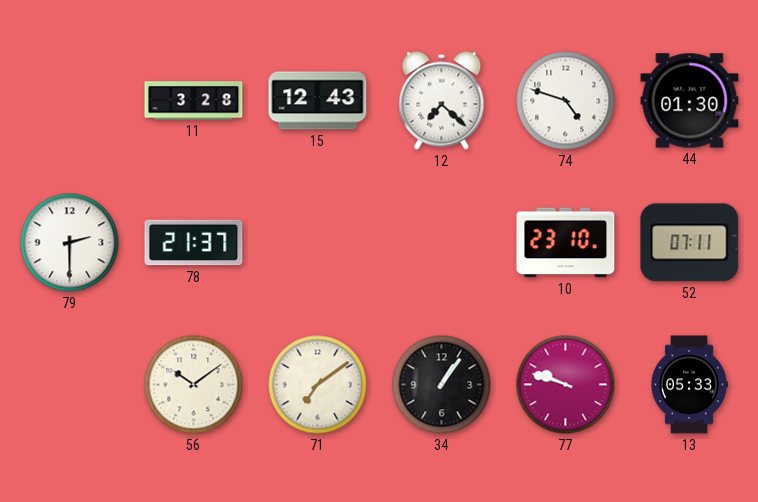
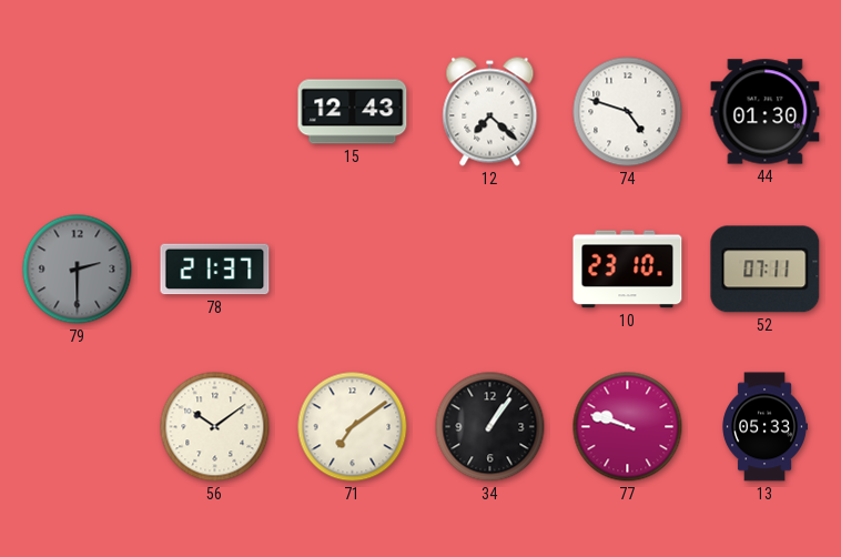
11: 3:28 -> none (194, 101)
79 dial: white -> grey (78, 270)
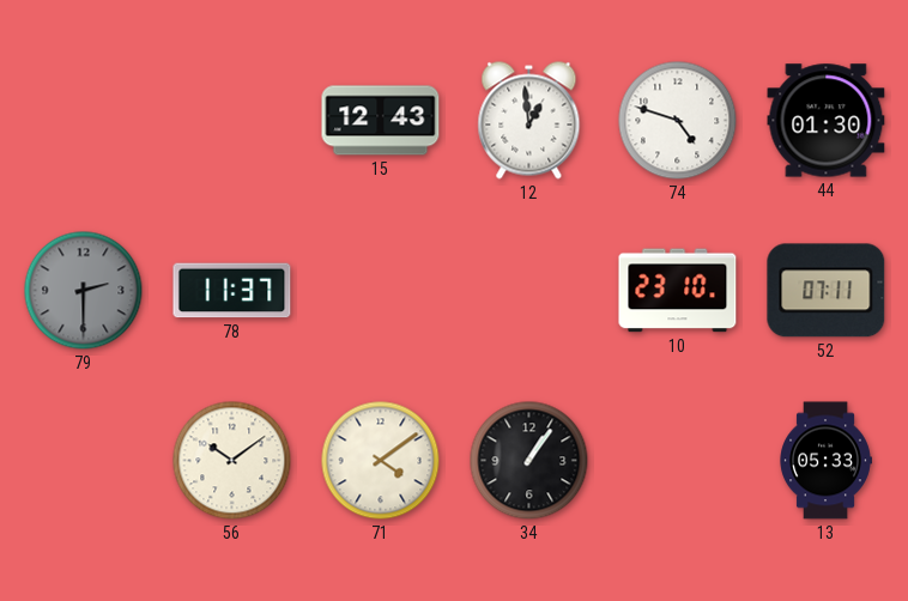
12: 7:22 -> 12:59 (529, 121)
78: 21:37 -> 11:37 (232, 291)
71: 7:09 -> 4:09 (381, 461)
77: 9:48 -> none (628, 427)
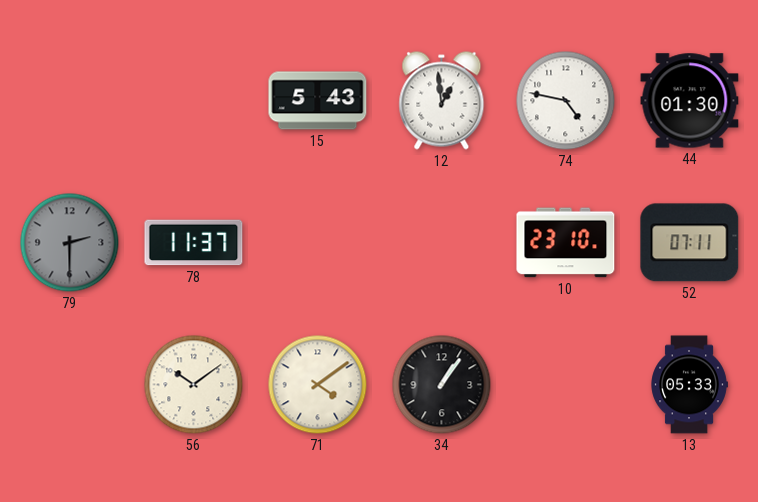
15: 12:43 -> 5:43 (318, 101)
74: 4:48 -> 4:47 (566, 101)
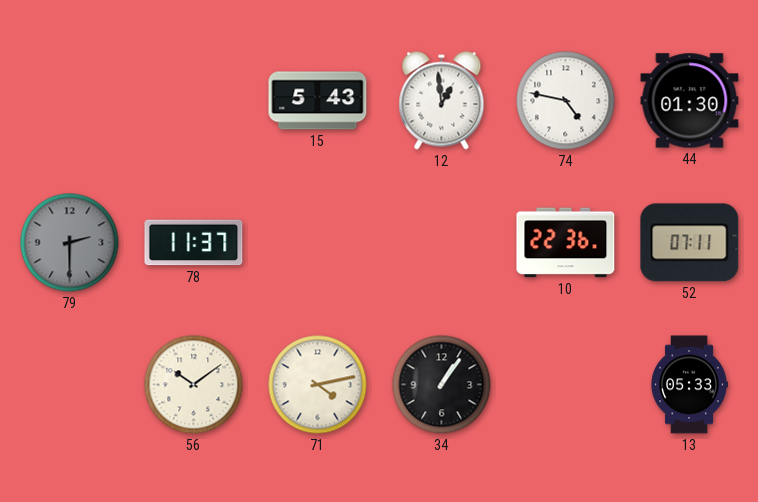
10: 23:10 -> 22:36 (566, 243)
71: 4:09 -> 4:13 (318, 385)
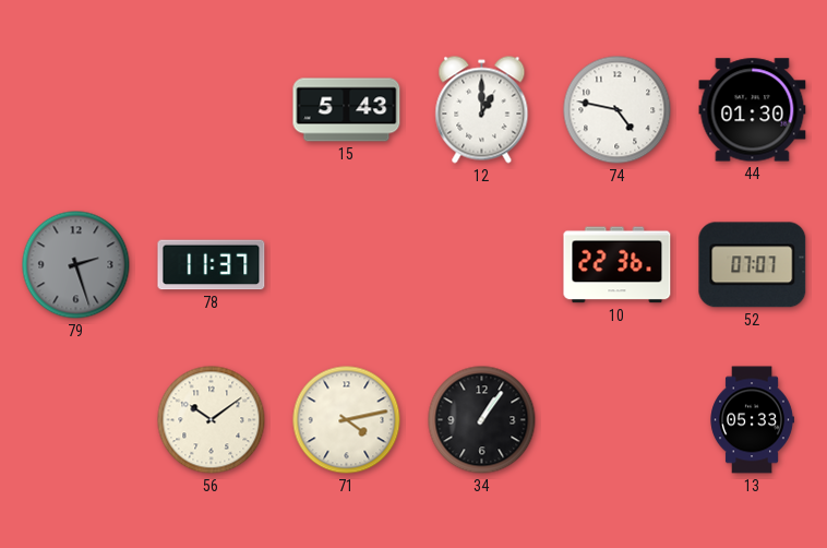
12: 12:59 -> 1:00 (482, 110)
79: 2:30 -> 2:27 (76, 265)
52: 07:11 -> 07:07 (753, 265)
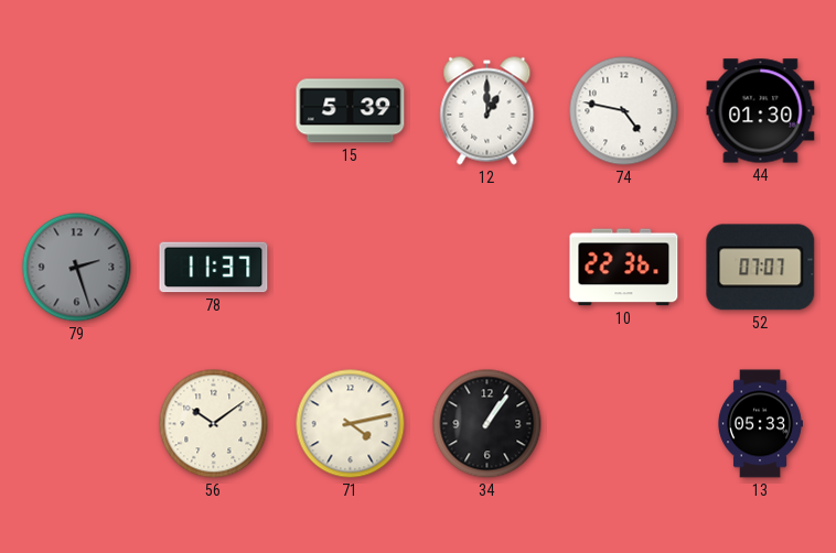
15: 5:43 -> 5:39 (351, 111)
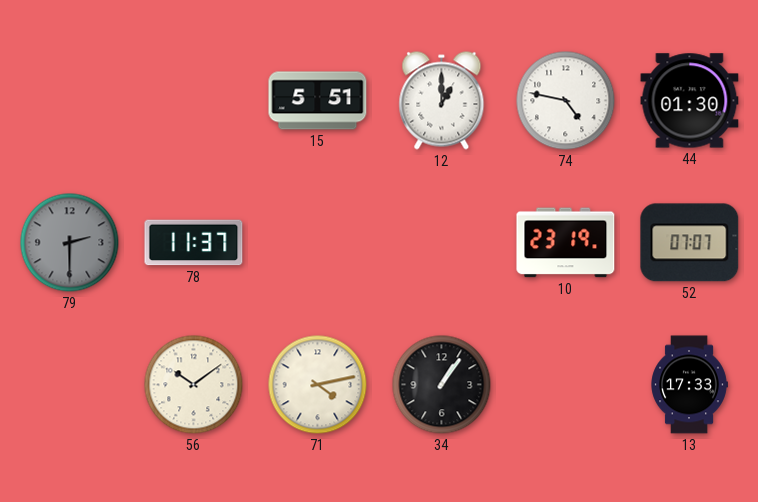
15: 5:39 -> 5:51 (318, 101)
79: 2:27 -> 2:30 (70, 243)
10: 22:36 -> 23:19 (566, 243)
13: 05:33 -> 17:33 (689, 385)
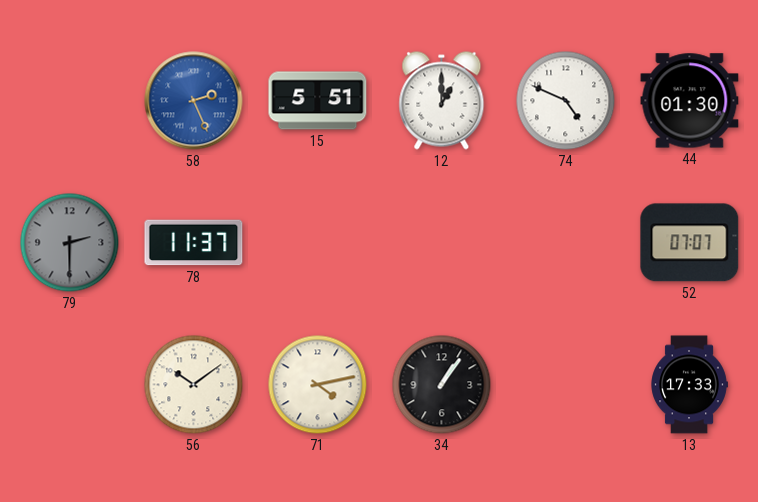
58: none -> 2:26 (194, 101)
74: 4:47 -> 4:49 (566, 101)
10: 23:19 -> none (566, 243)
